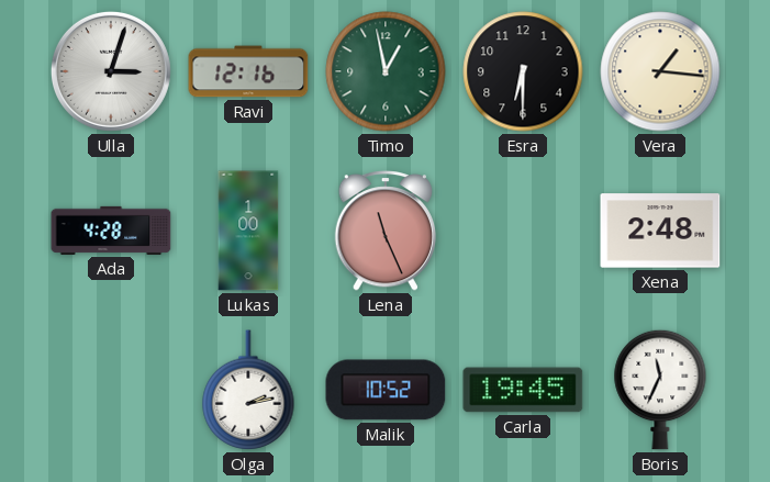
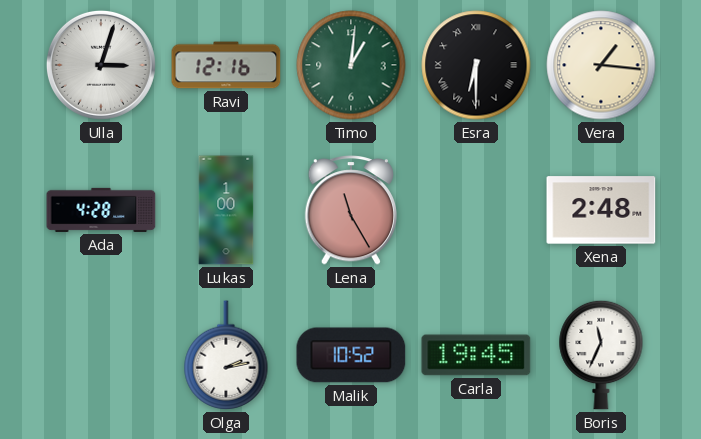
Timo: 12:58 -> 1:01 (351, 65)
Esra numerals: Arabic -> Roman (476, 65)
Lena: 11:26 -> 11:25 (350, 211)
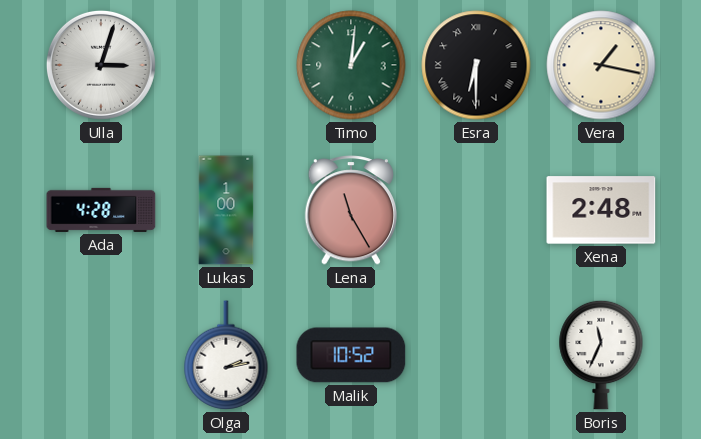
Ravi: 12:16 -> none (226, 65)
Vera: 1:16 -> 1:17 (601, 65)
Carla: 19:45 -> none (476, 355)
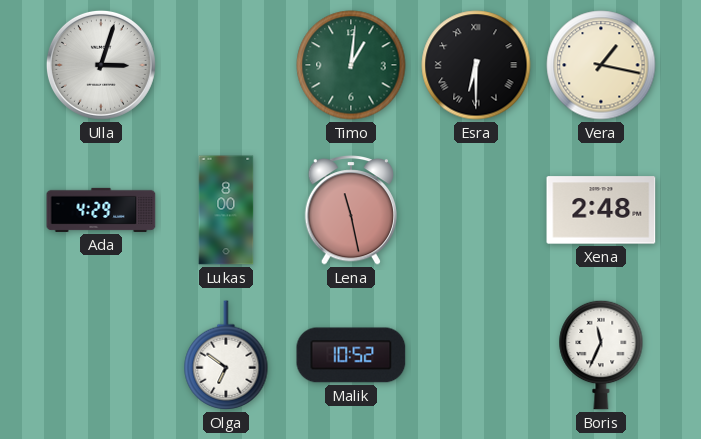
Ada: 4:28 -> 4:29 (101, 210)
Lukas: 1:00 -> 8:00 (226, 210)
Lena: 11:25 -> 11:28 (350, 211)
Olga: 2:13 -> 6:51 (226, 355)
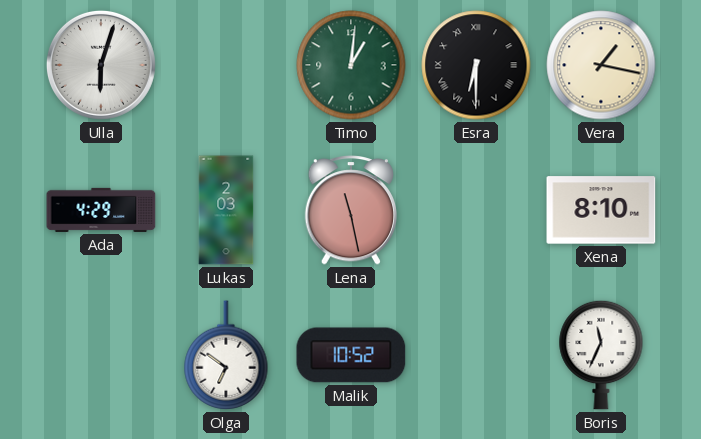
Ulla: 3:03 -> 6:03 (101, 65)
Lukas: 8:00 -> 2:03 (226, 210)
Xena: 2:48 -> 8:10 (601, 210)
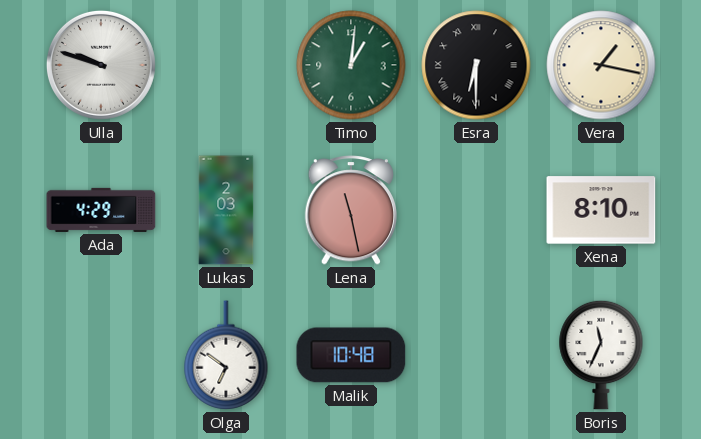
Ulla: 6:03 -> 9:48 (101, 65)
Malik: 10:52 -> 10:48 (351, 355)
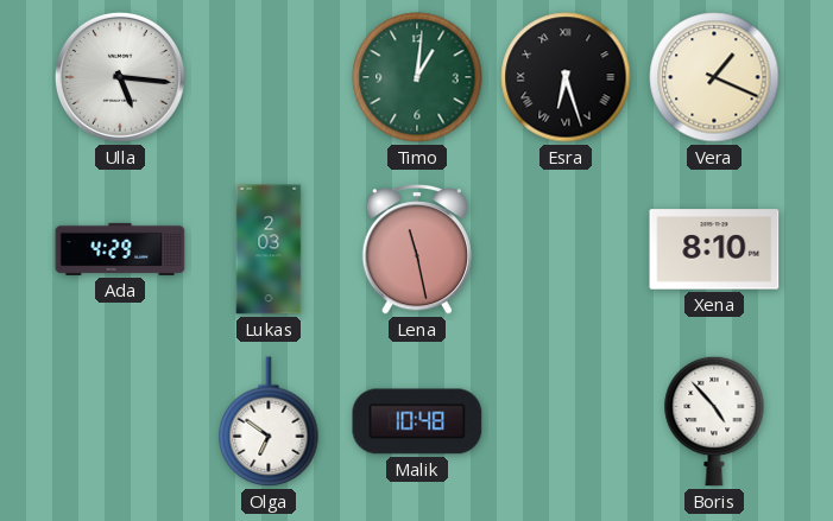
Ulla: 9:48 -> 5:16 (120, 77)
Esra: 6:30 -> 6:27 (566, 77)
Vera: 1:17 -> 1:19 (714, 77)
Boris: 11:34 -> 4:53 (714, 421)
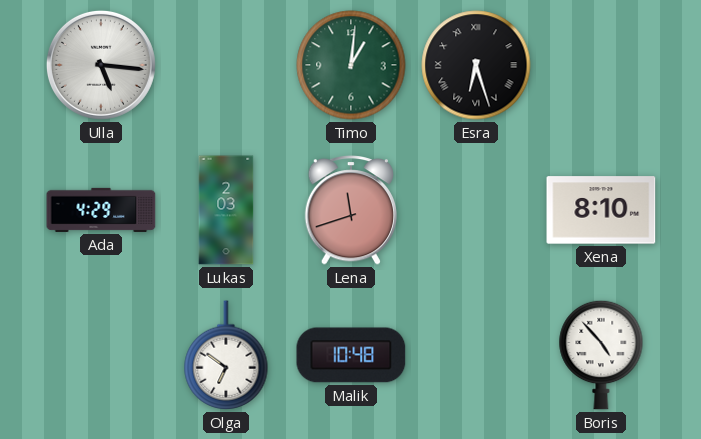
Vera: 1:19 -> none (714, 77)
Lena: 11:28 -> 11:42 (350, 211)
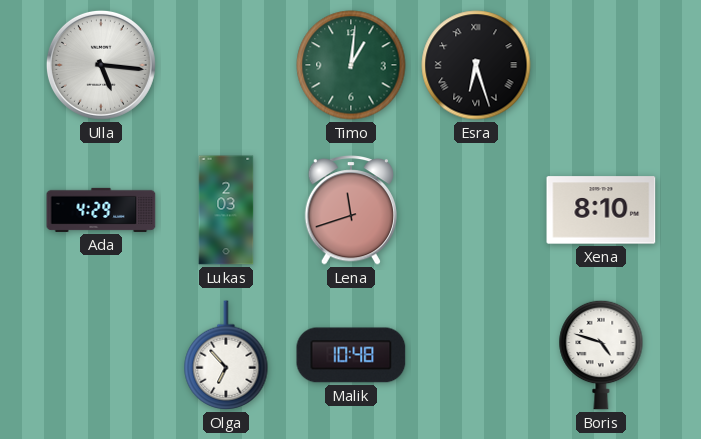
Olga: 6:51 -> 6:53 (226, 355)
Boris: 4:53 -> 4:48 (601, 355)
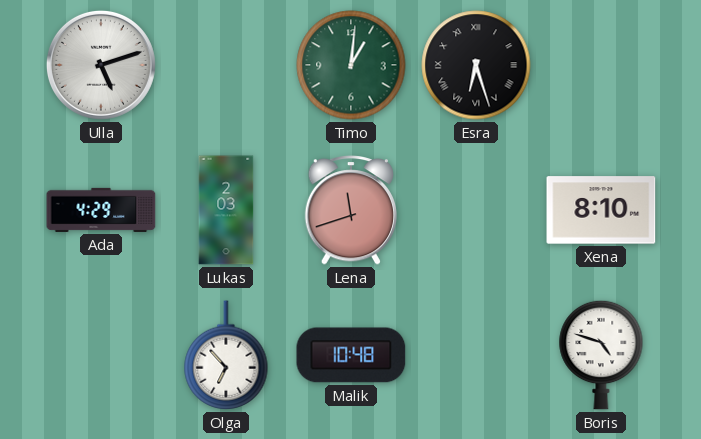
Ulla: 5:16 -> 5:12 (101, 65)
